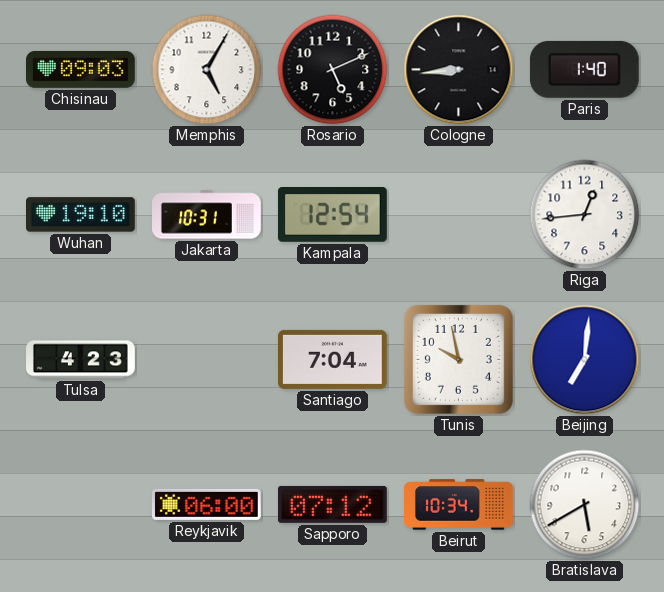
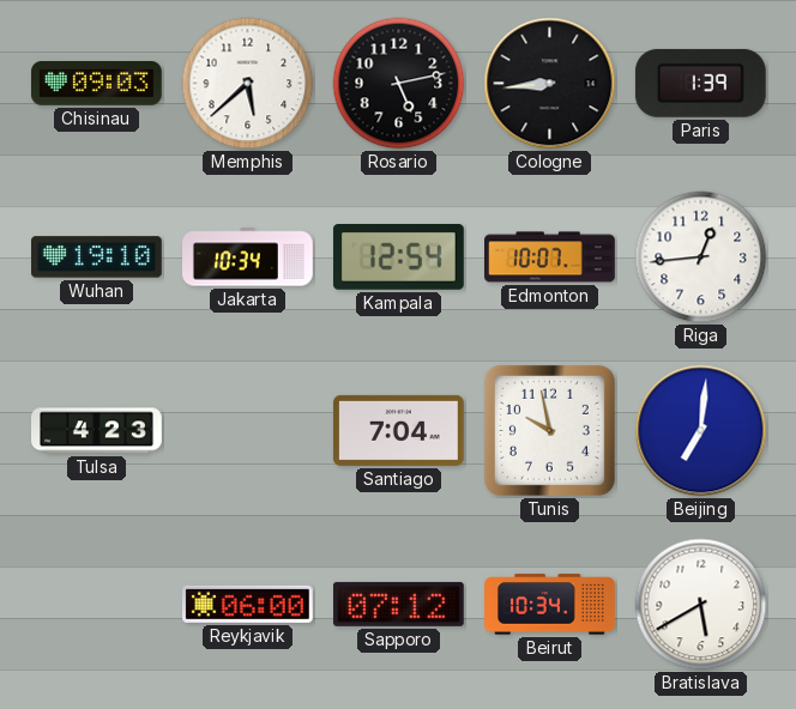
Memphis: 5:05 -> 5:38 (248, 84)
Rosario: 5:11 -> 5:13 (399, 84)
Paris: 1:40 -> 1:39 (700, 83)
Jakarta: 10:31 -> 10:34 (248, 257)
Edmonton: none -> 10:07 (550, 257)
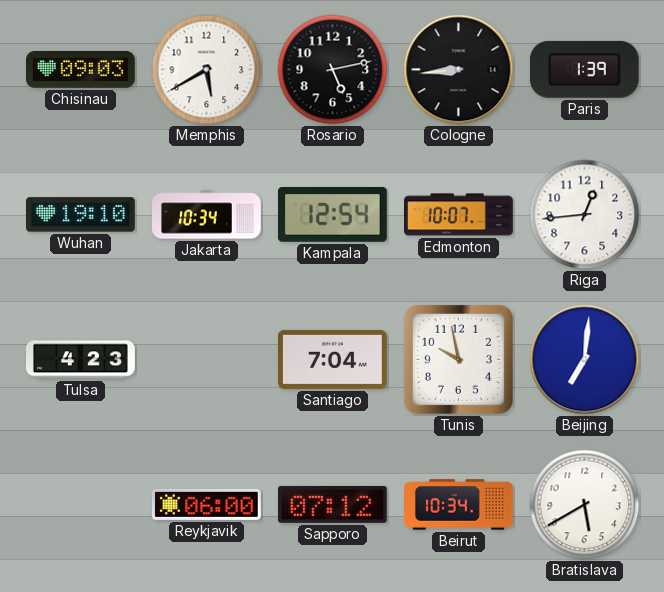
Memphis: 5:38 -> 5:40 (207, 70)
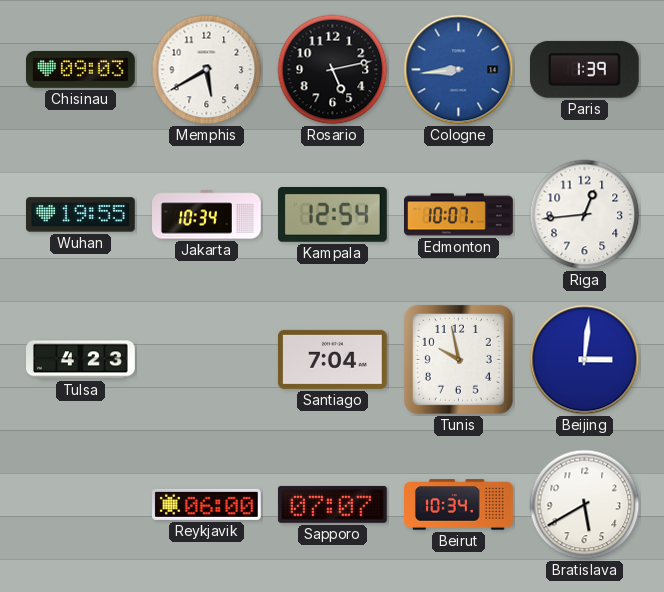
Cologne dial: black -> blue (459, 70)
Wuhan: 19:10 -> 19:55 (81, 215)
Beijing: 7:01 -> 3:01 (585, 360)
Sapporo: 07:12 -> 07:07 (332, 504)
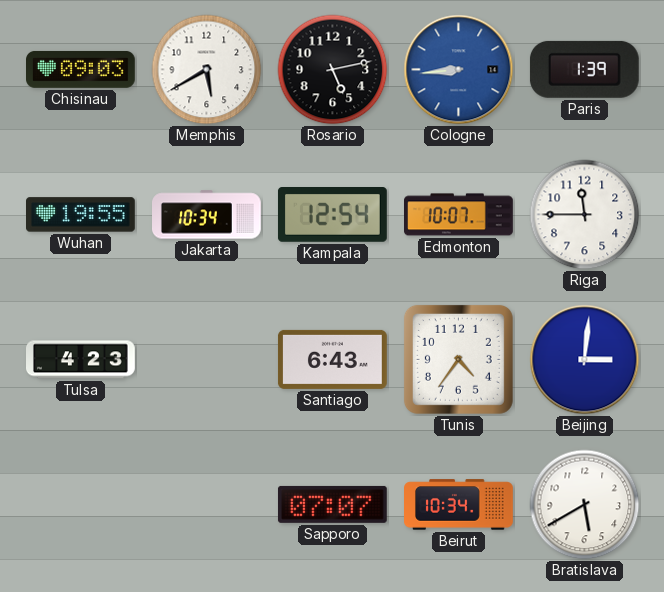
Riga: 12:44 -> 11:45 (585, 215)
Santiago: 7:04 -> 6:43 (333, 359)
Tunis: 9:58 -> 4:36 (458, 359)
Reykjavik: 06:00 -> none (207, 504)
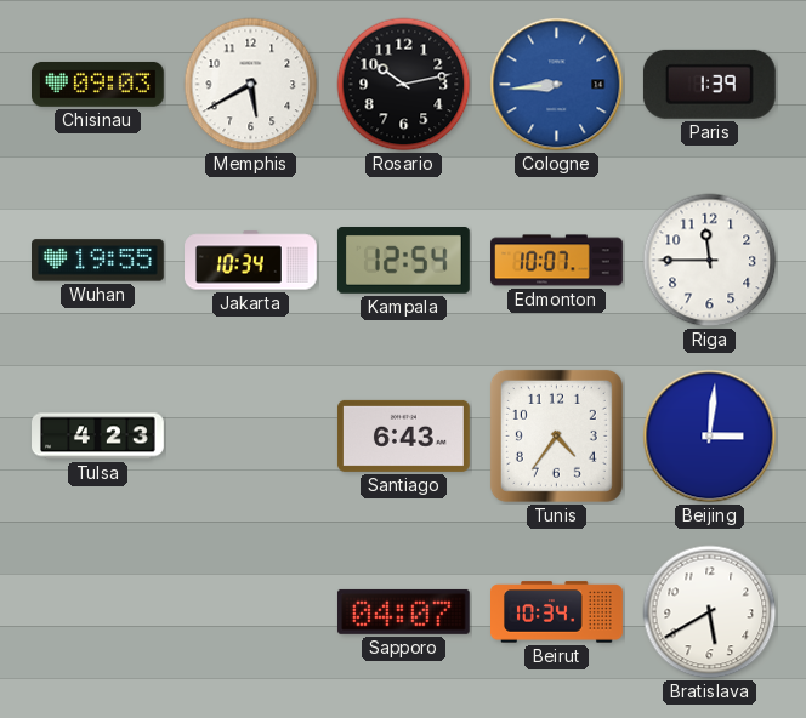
Rosario: 5:13 -> 10:13 (404, 85)
Sapporo: 07:07 -> 04:07 (403, 611)
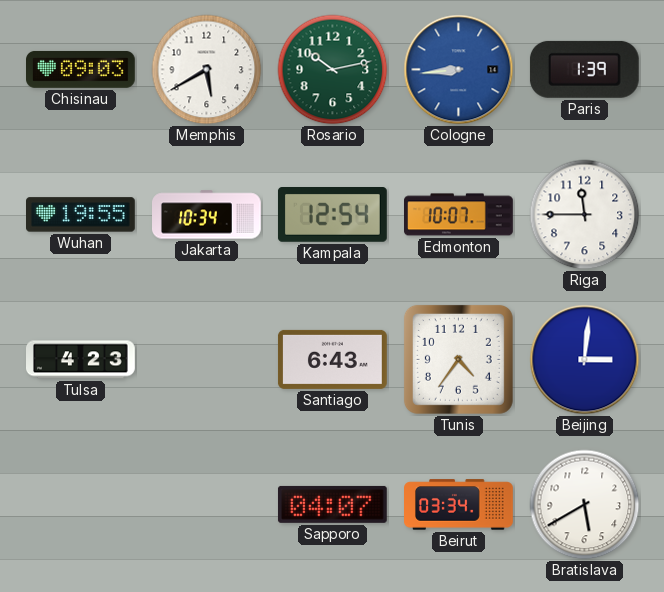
Rosario dial: black -> green (333, 70)
Beirut: 10:34 -> 03:34 (459, 505)
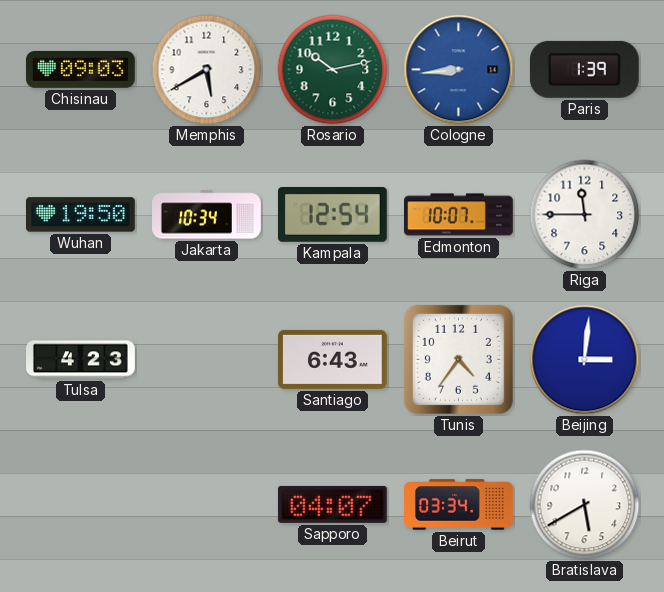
Wuhan: 19:55 -> 19:50 (81, 215)
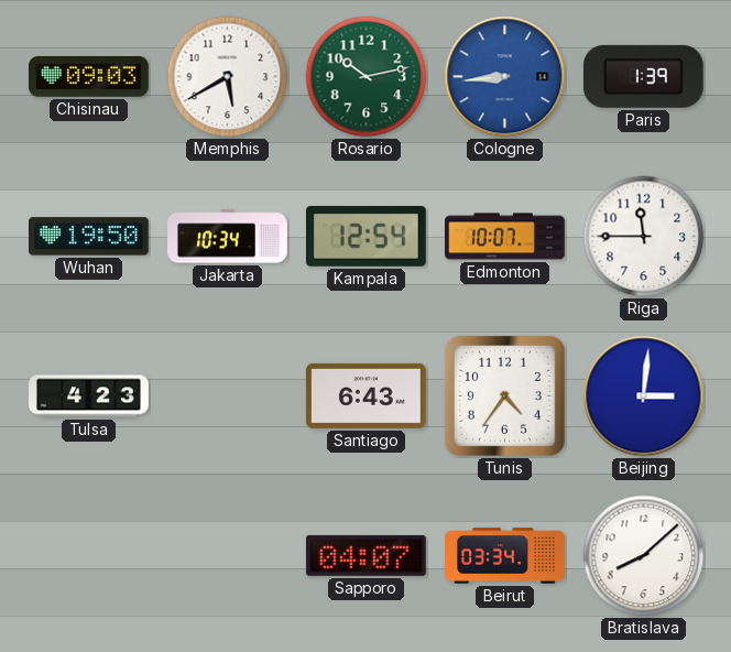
Bratislava: 5:40 -> 8:08 (644, 556)
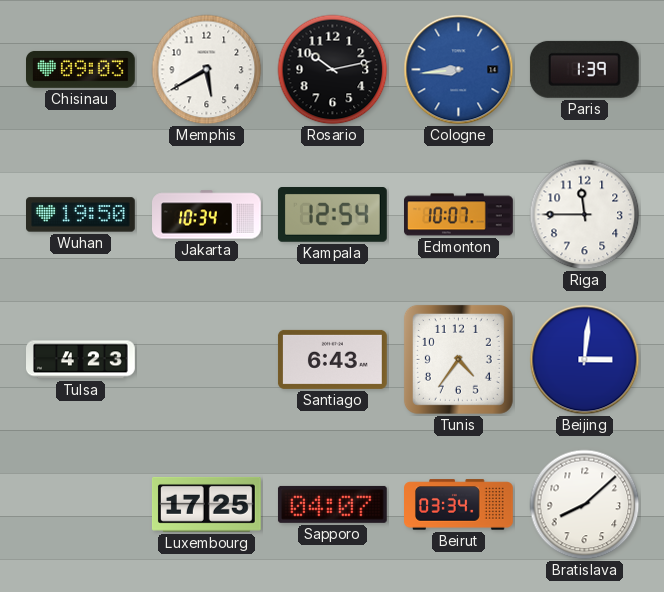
Rosario dial: green -> black (333, 70)
Luxembourg: none -> 17:25 (207, 504)
